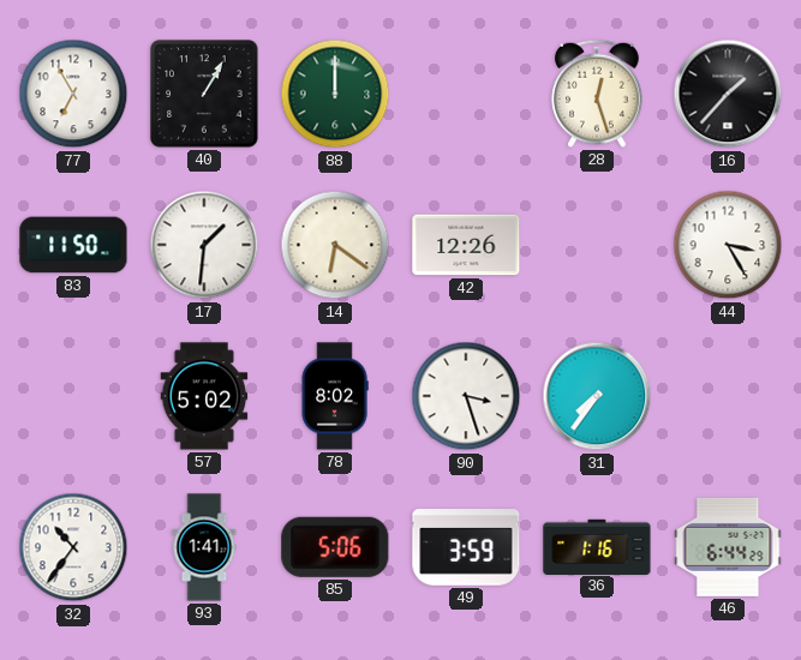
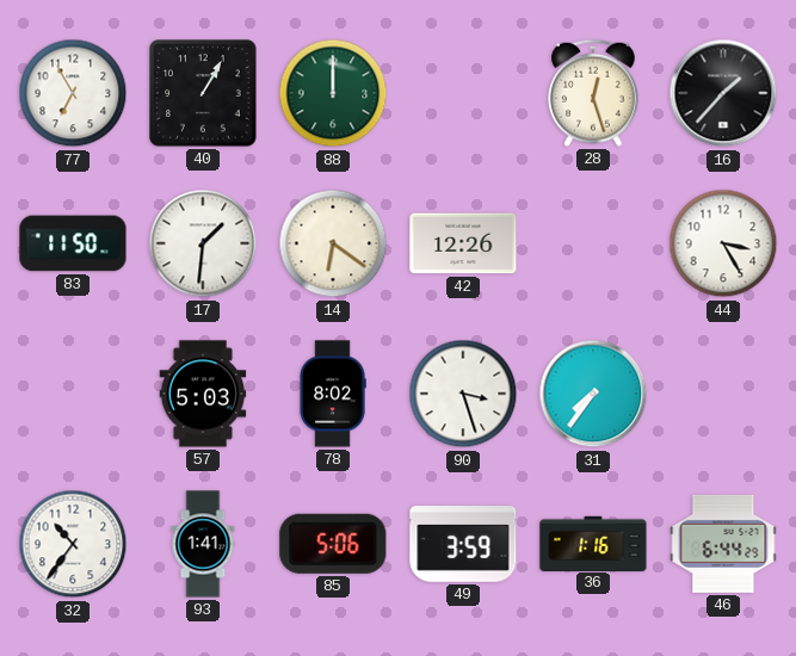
57: 5:02 -> 5:03 (203, 394)
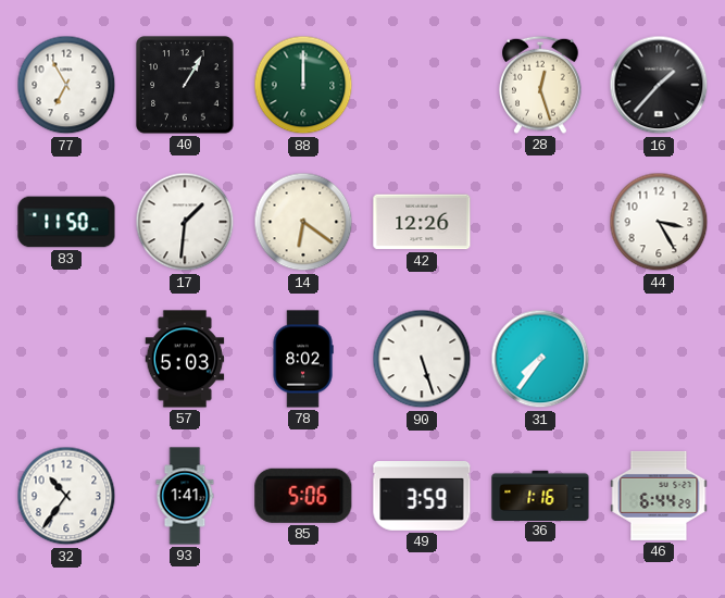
90: 3:27 -> 5:27 (422, 359)
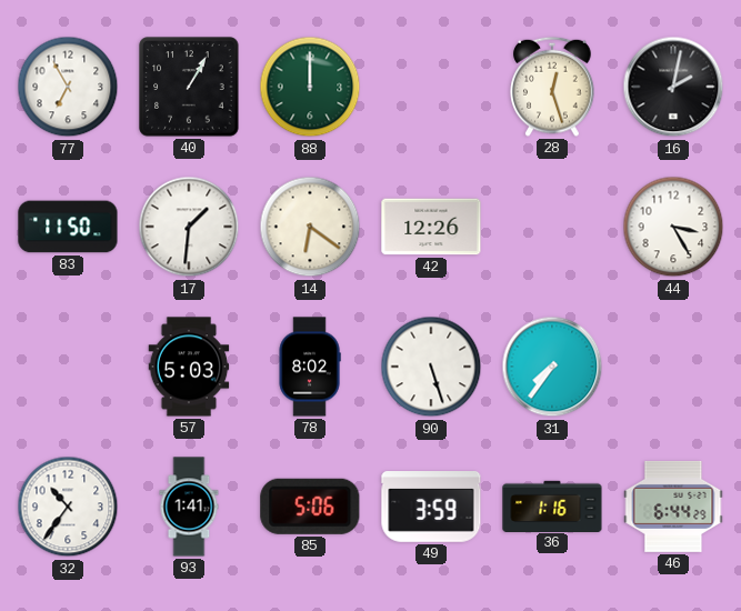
16: 1:37 -> 2:02 (673, 87)
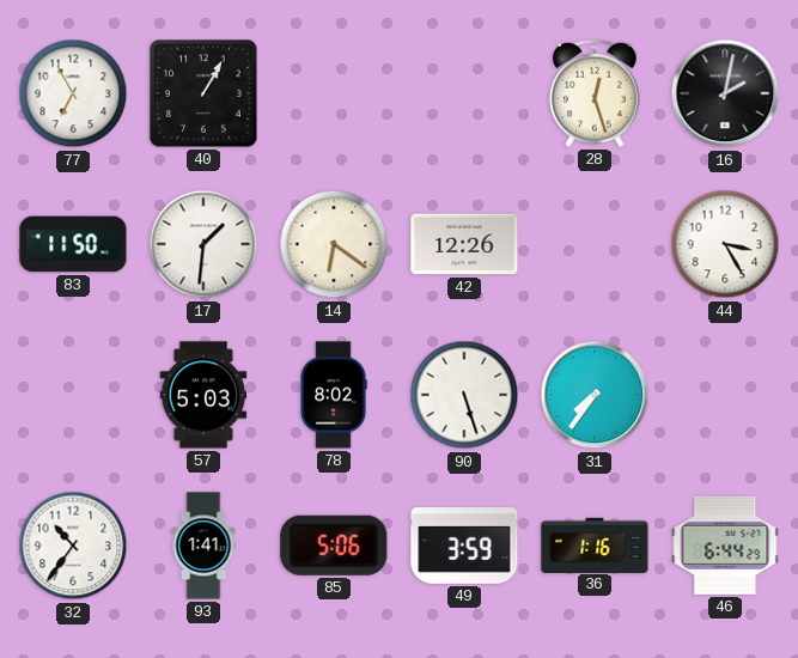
88: 12:00 -> none (310, 87)
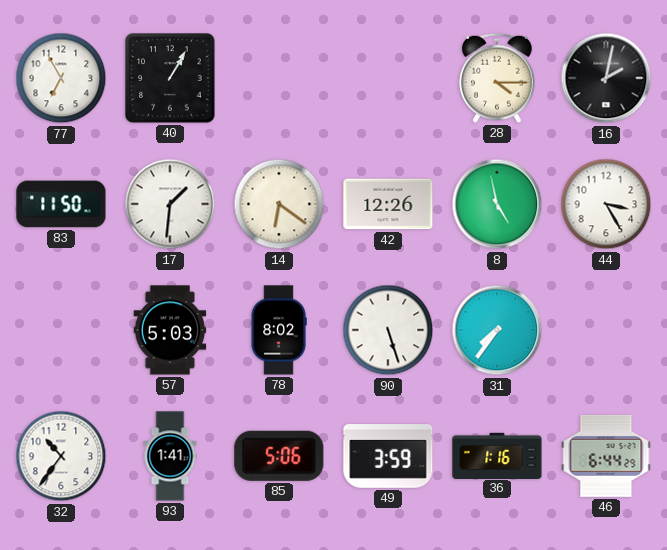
28: 12:27 -> 4:15 (497, 78)
8: none -> 4:58 (497, 204)
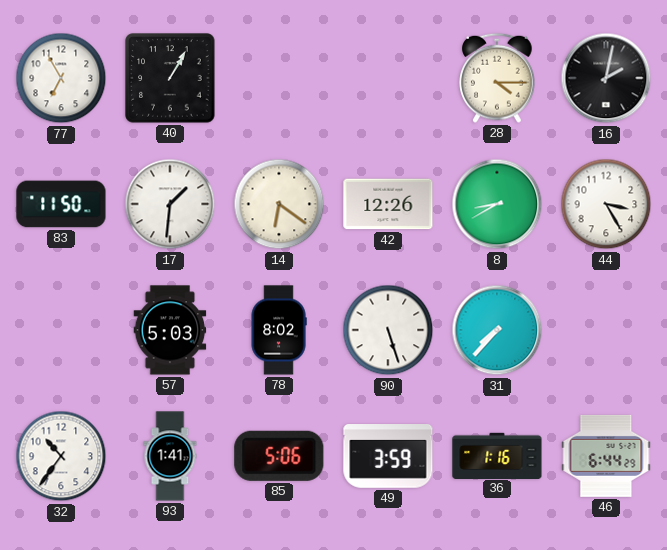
8: 4:58 -> 8:40 (497, 204)
31: 7:36 -> 7:37 (497, 330)
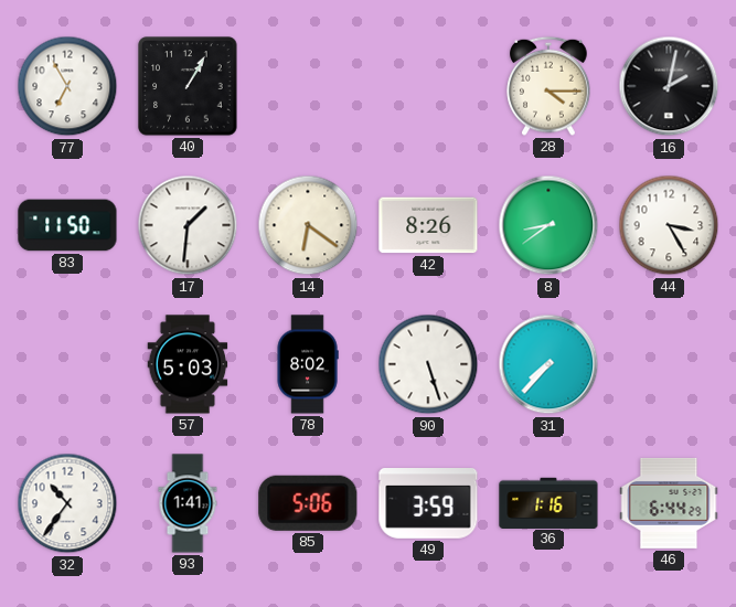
42: 12:26 -> 8:26 (428, 225)
8: 8:40 -> 8:39 (548, 225)
